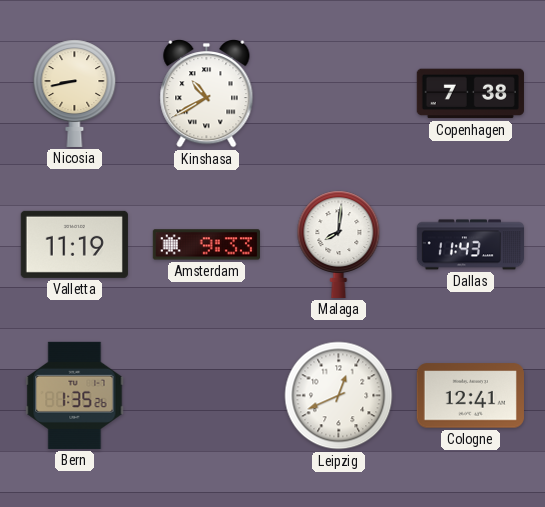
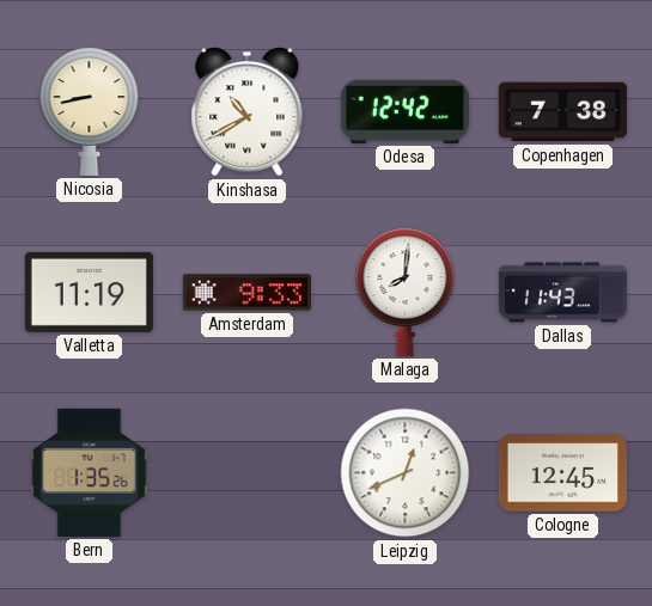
Odesa: none -> 12:42 (404, 111)
Cologne: 12:41 -> 12:45 (562, 473)
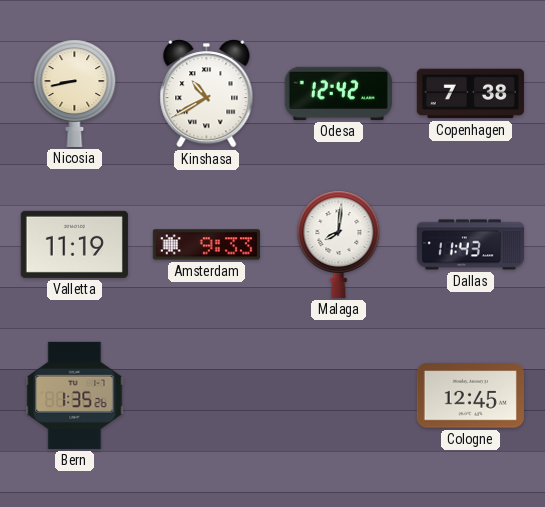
Leipzig: 12:41 -> none (406, 473)
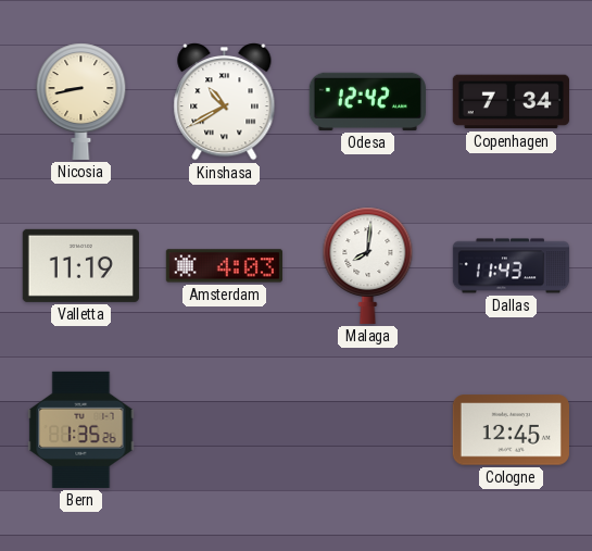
Copenhagen: 7:38 -> 7:34 (511, 102)
Amsterdam: 9:33 -> 4:03 (224, 266)
